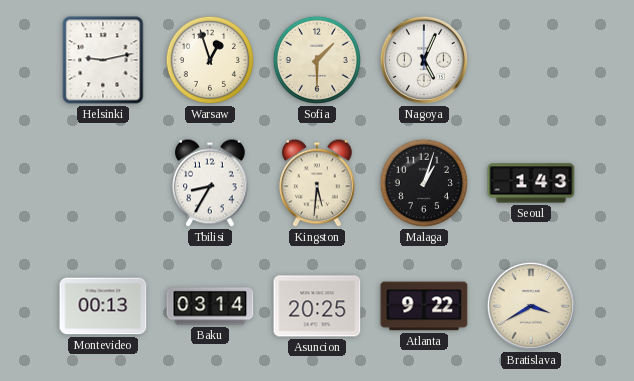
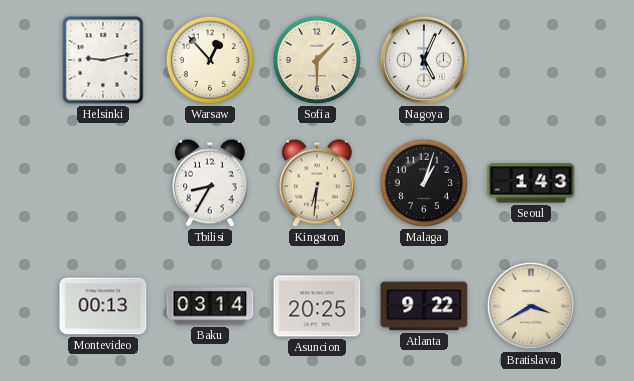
Warsaw: 12:57 -> 12:53 (210, 60)
Kingston: 5:31 -> 6:31 (317, 183)
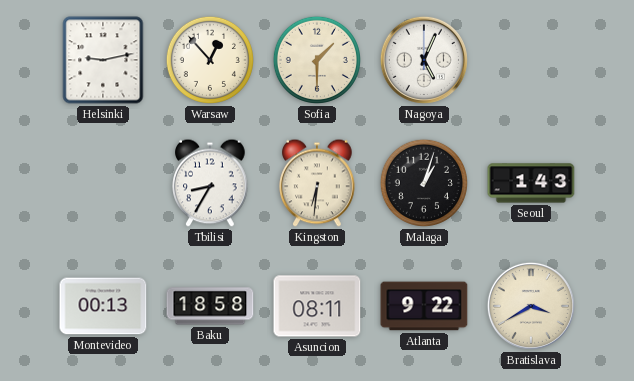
Baku: 03:14 -> 18:58 (210, 306)
Asuncion: 20:25 -> 08:11 (317, 306)
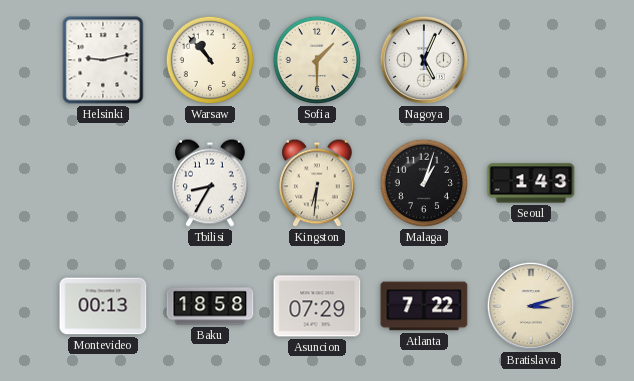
Warsaw: 12:53 -> 10:53 (210, 60)
Asuncion: 08:11 -> 07:29 (317, 306)
Atlanta: 9:22 -> 7:22 (424, 306)
Bratislava: 3:40 -> 3:12 (531, 306)
